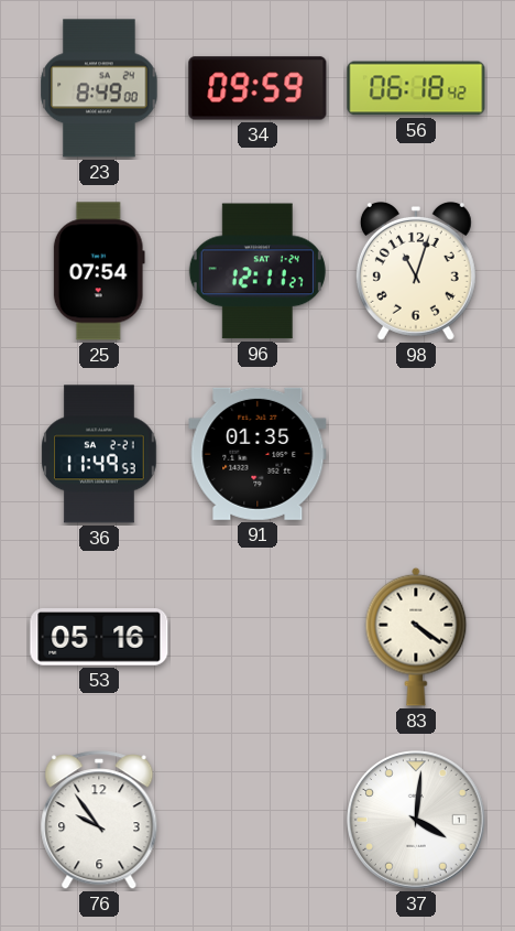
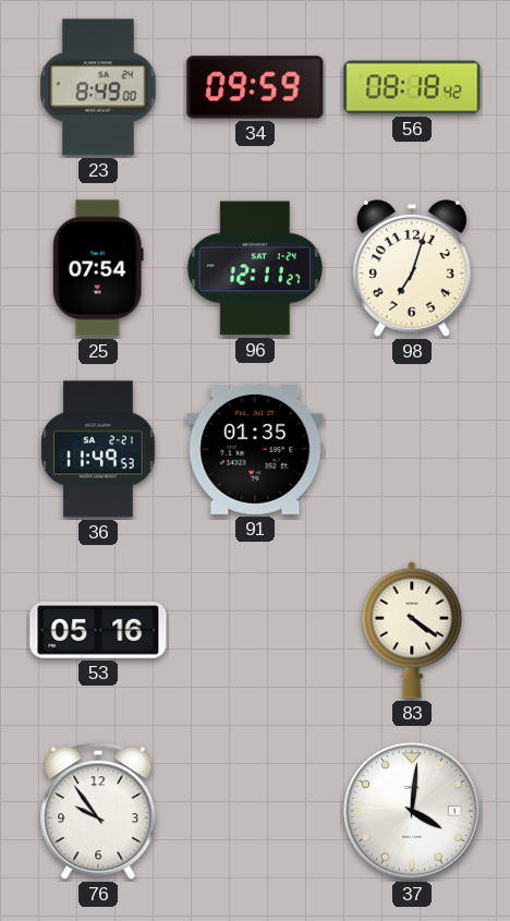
56: 06:18 -> 08:18 (412, 87)
98: 11:03 -> 7:03 (412, 268)
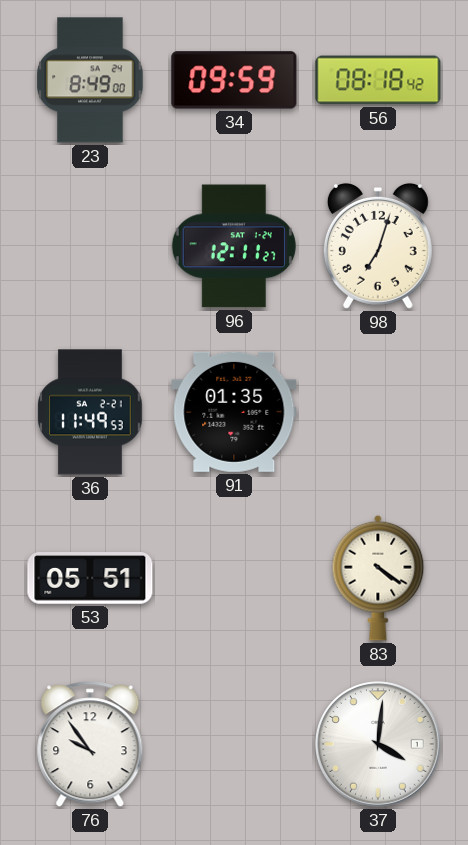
25: 07:54 -> none (98, 268)
53: 05:16 -> 05:51 (90, 578)
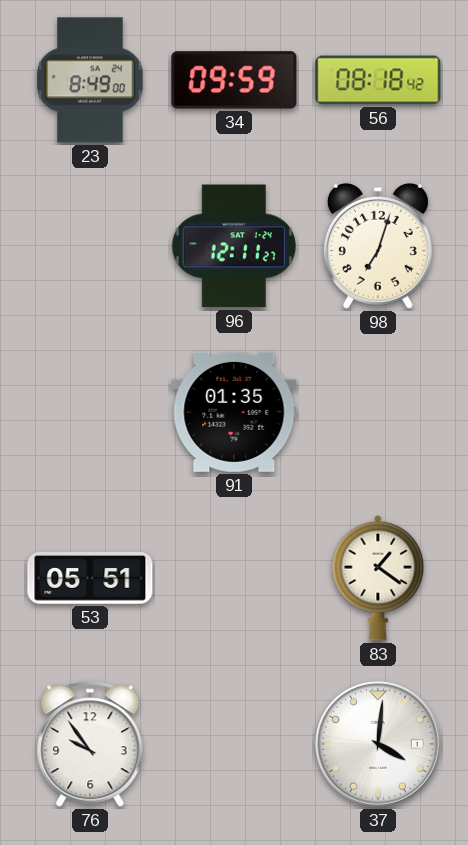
36: 11:49 -> none (90, 412)
83: 4:21 -> 1:21 (378, 578)
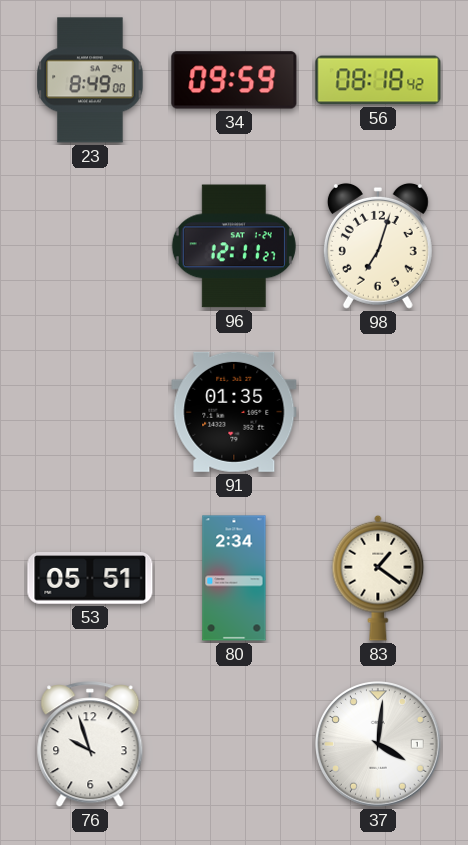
80: none -> 2:34 (234, 578)
76: 9:54 -> 9:57 (90, 745)
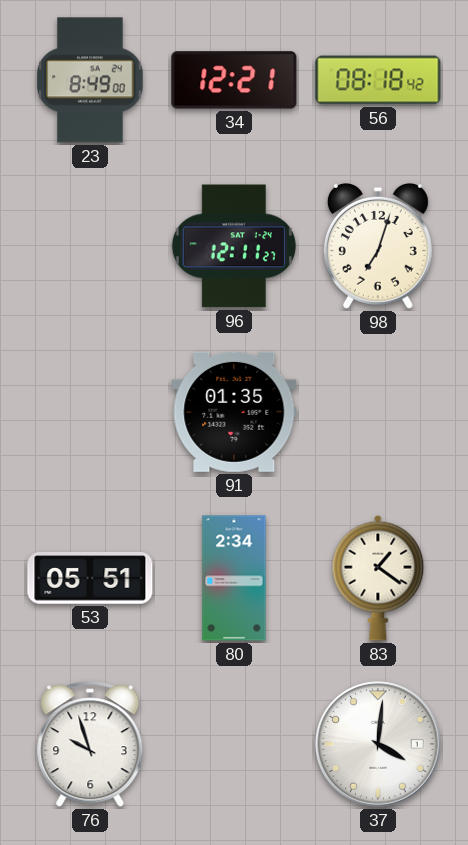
34: 09:59 -> 12:21 (234, 80)
